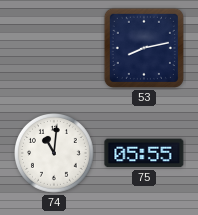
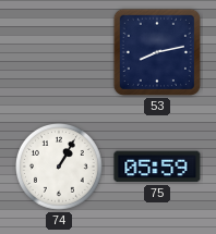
74: 11:01 -> 1:05 (60, 168)
75: 05:55 -> 05:59 (157, 167)
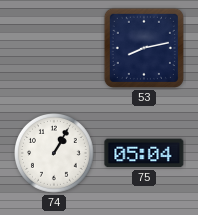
75: 05:59 -> 05:04 (144, 153)
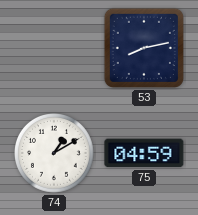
74: 1:05 -> 1:10 (55, 154)
75: 05:04 -> 04:59 (144, 153)
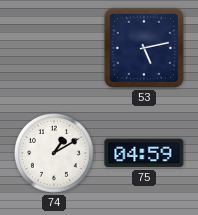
53: 8:13 -> 5:13 (144, 48)
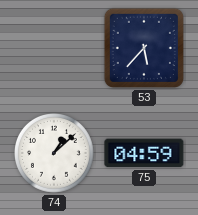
53: 5:13 -> 5:37 (144, 48)
74: 1:10 -> 1:08 (55, 154)
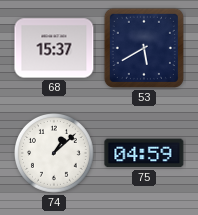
68: none -> 15:37 (54, 48)
53: 5:37 -> 5:40 (144, 48)
